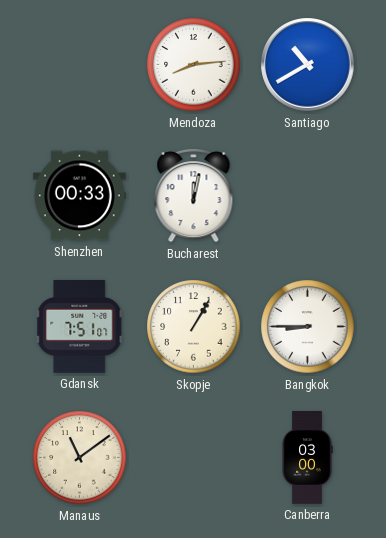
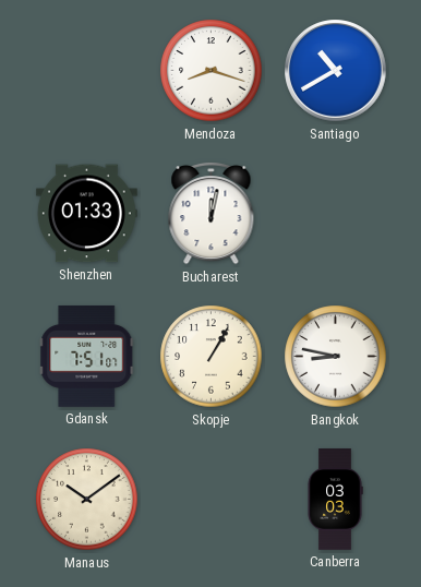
Mendoza: 8:14 -> 8:18 (212, 71)
Shenzhen: 00:33 -> 01:33 (86, 214)
Bangkok: 8:45 -> 8:47 (336, 357)
Manaus: 11:09 -> 10:09 (87, 500)
Canberra: 03:00 -> 03:03 (335, 500)
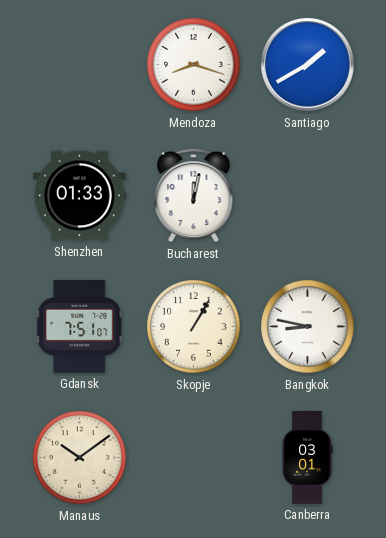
Santiago: 10:40 -> 1:40 (308, 65)
Canberra: 03:03 -> 03:01 (307, 458)
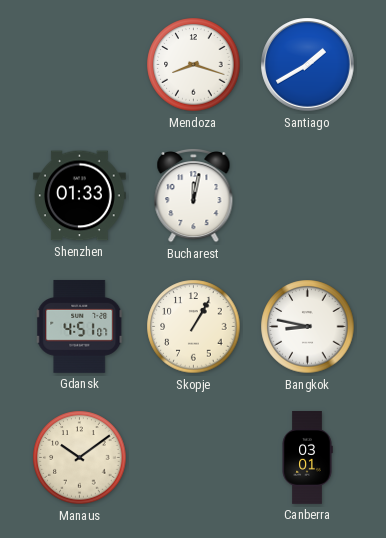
Gdansk: 7:51 -> 4:51 (80, 326)
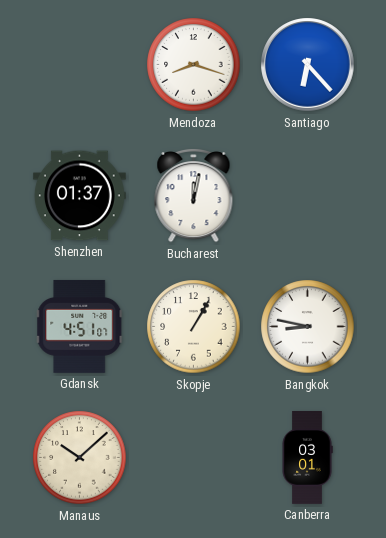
Santiago: 1:40 -> 6:23 (308, 65)
Shenzhen: 01:33 -> 01:37 (79, 196)
Manaus: 10:09 -> 10:08 (80, 458)
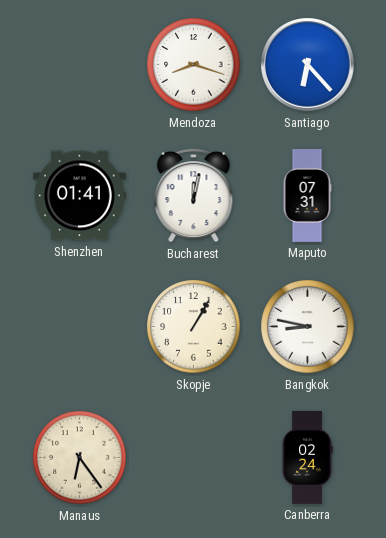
Shenzhen: 01:37 -> 01:41 (79, 196)
Maputo: none -> 07:31 (307, 196)
Gdansk: 4:51 -> none (80, 326)
Manaus: 10:08 -> 6:24 (80, 458)
Canberra: 03:01 -> 02:24 (307, 458)
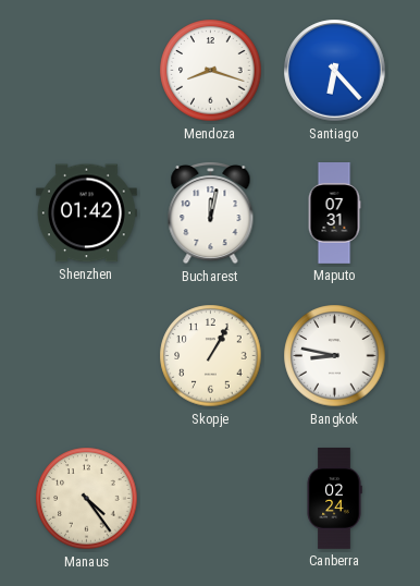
Shenzhen: 01:41 -> 01:42 (86, 213)
Manaus: 6:24 -> 4:24 (87, 499)
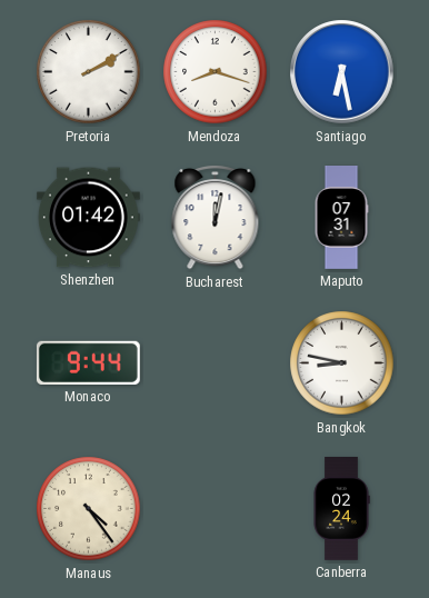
Pretoria: none -> 2:10 (89, 72)
Santiago: 6:23 -> 6:28 (342, 72)
Monaco: none -> 9:44 (88, 362)
Skopje: 1:05 -> none (211, 356)
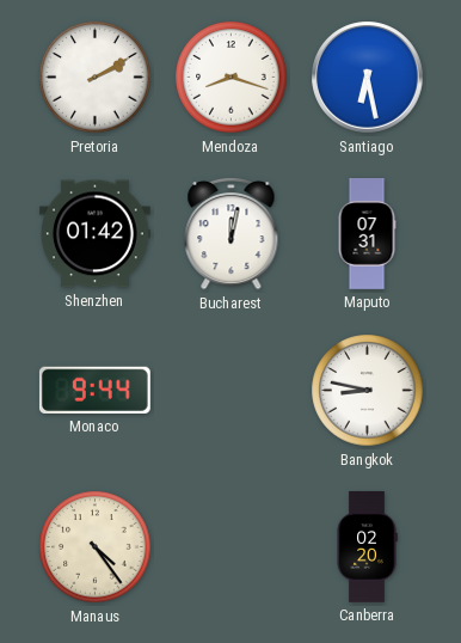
Canberra: 02:24 -> 02:20 (367, 547)
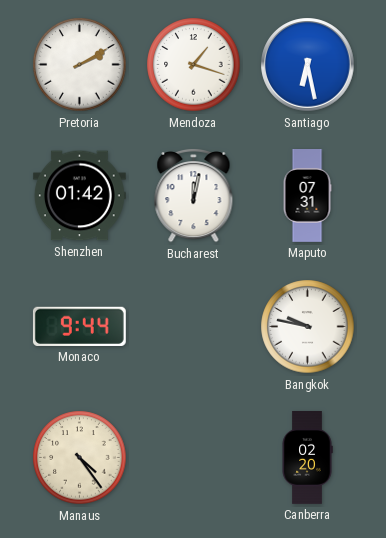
Mendoza: 8:18 -> 1:18 (194, 65)
Bangkok: 8:47 -> 9:47 (308, 327)
